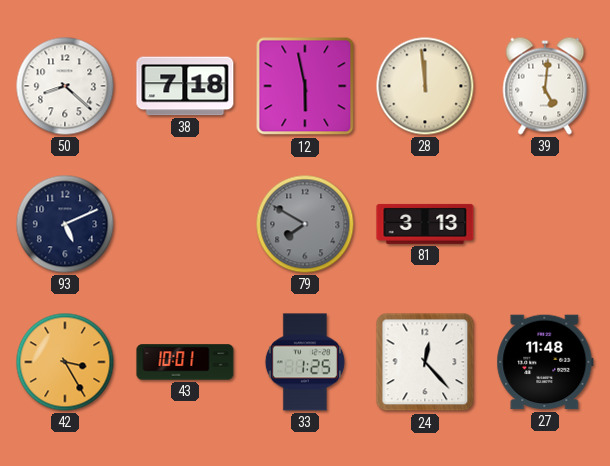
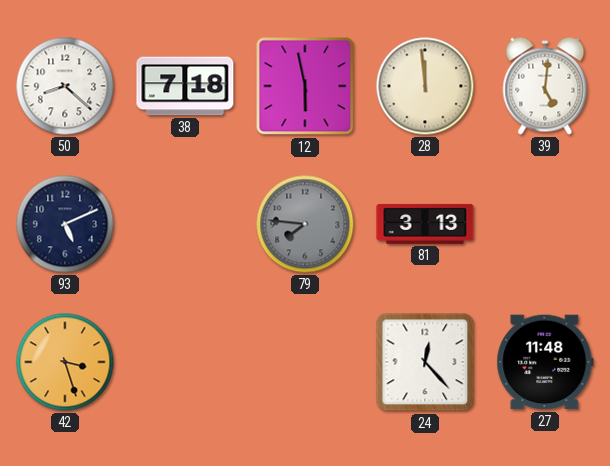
79: 7:50 -> 7:46 (305, 224)
42: 3:25 -> 3:27 (65, 362)
43: 10:01 -> none (185, 362)
33: 1:25 -> none (305, 362)
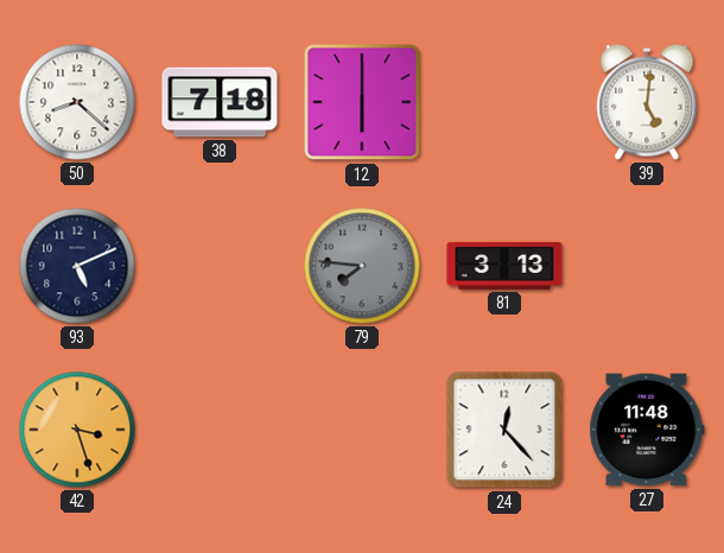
12: 5:58 -> 6:00 (362, 102)
28: 11:59 -> none (425, 86)
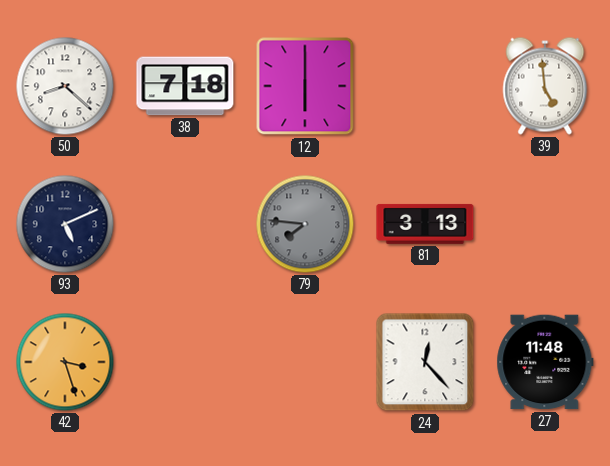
39: 5:01 -> 4:59 (545, 86)
